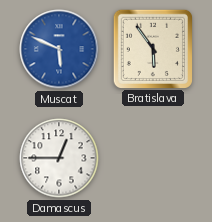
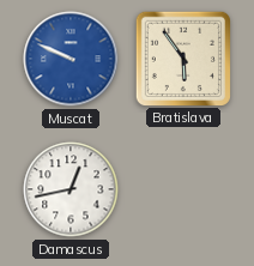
Muscat: 5:49 -> 9:49 (71, 59)
Damascus: 12:45 -> 12:43 (71, 189)
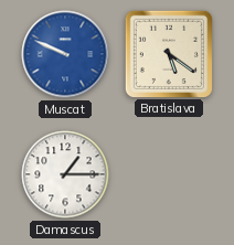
Bratislava: 5:54 -> 5:21 (168, 53)
Damascus: 12:43 -> 1:15 (65, 174)
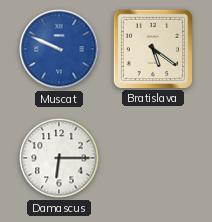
Damascus: 1:15 -> 6:15 (59, 158)
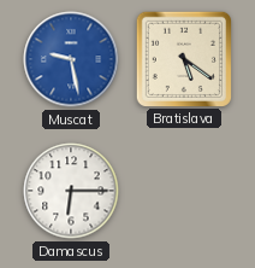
Muscat: 9:49 -> 9:28 (71, 59)
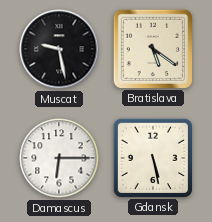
Muscat dial: blue -> black (59, 49)
Gdansk: none -> 5:28 (152, 157)
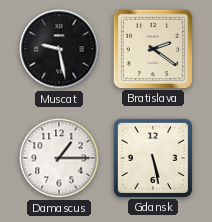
Bratislava: 5:21 -> 2:21 (152, 48)
Damascus: 6:15 -> 1:15 (59, 158)
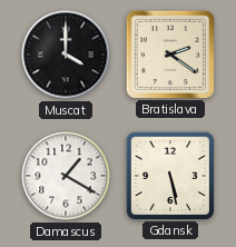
Muscat: 9:28 -> 4:00 (66, 55)
Damascus: 1:15 -> 1:20 (66, 176)
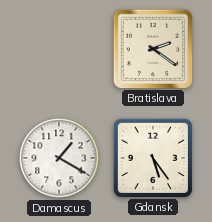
Muscat: 4:00 -> none (66, 55)
Gdansk: 5:28 -> 5:24 (152, 157)
